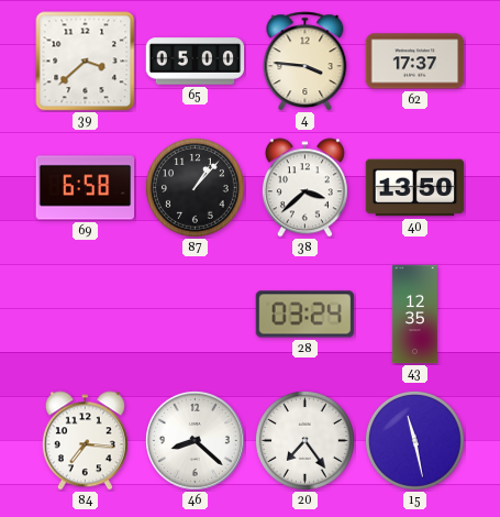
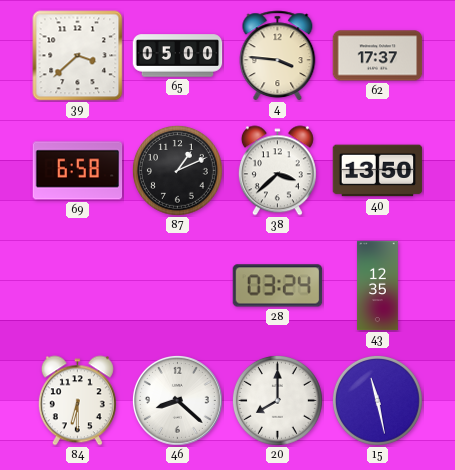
87: 1:07 -> 1:11 (177, 170)
84: 7:16 -> 6:30 (77, 401)
20: 7:24 -> 8:00 (277, 400)
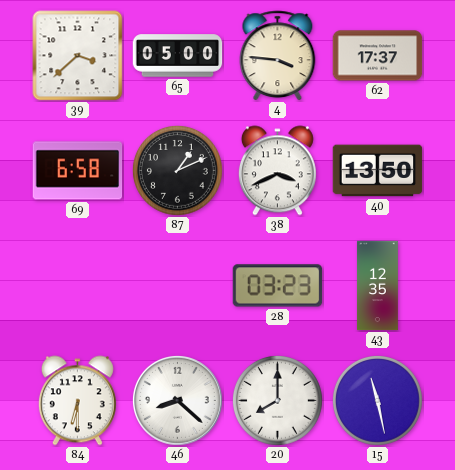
38: 3:38 -> 3:41 (277, 171)
28: 03:24 -> 03:23 (278, 286)
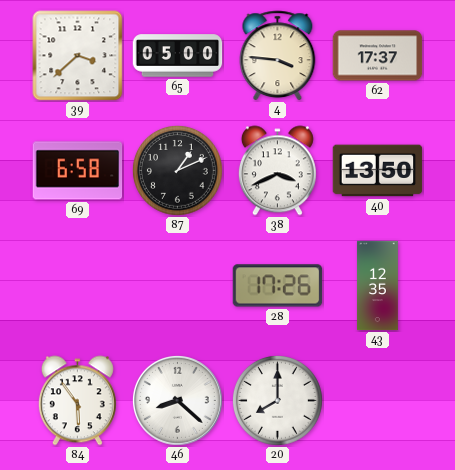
28: 03:23 -> 17:26 (278, 286)
84: 6:30 -> 5:54 (77, 401)
15: 11:28 -> none (377, 400)
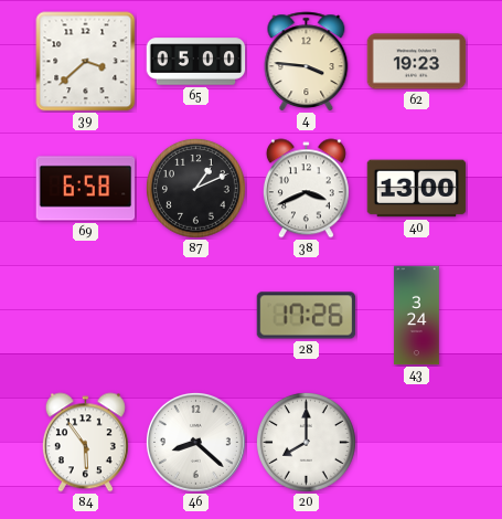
62: 17:37 -> 19:23 (417, 62)
40: 13:50 -> 13:00 (417, 189)
43: 12:35 -> 3:24 (417, 316)
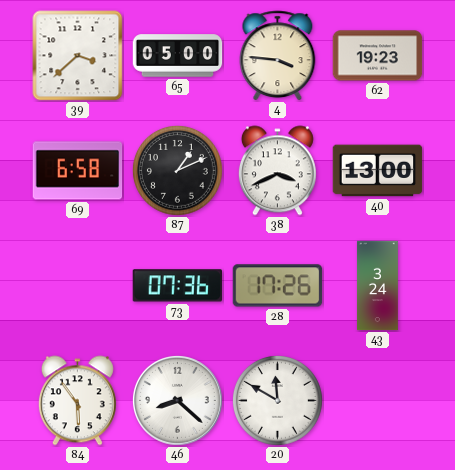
73: none -> 07:36 (177, 286)
20: 8:00 -> 11:50 (277, 400)
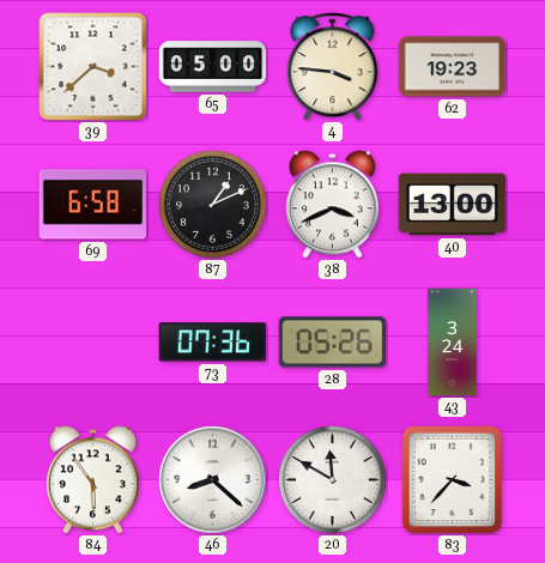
28: 17:26 -> 05:26 (333, 343)
83: none -> 3:37 (453, 480)
